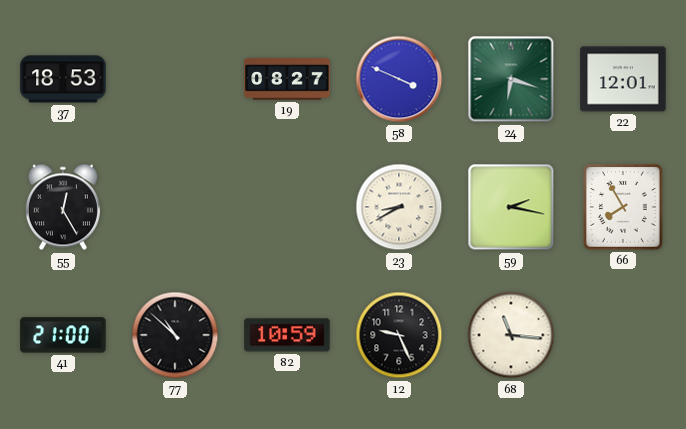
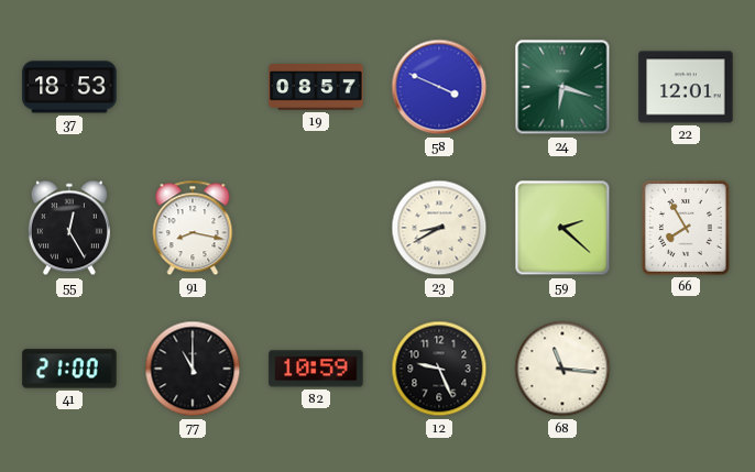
19: 08:27 -> 08:57 (316, 88)
91: none -> 8:17 (193, 228)
59: 2:17 -> 2:22 (562, 228)
77: 10:52 -> 11:00 (193, 369)
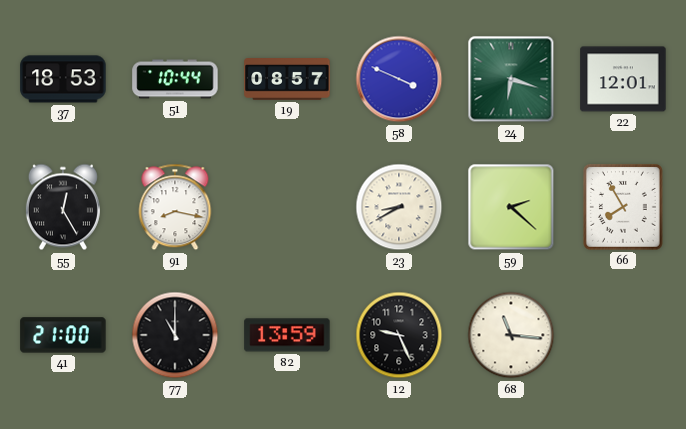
51: none -> 10:44 (175, 79)
82: 10:59 -> 13:59 (287, 335)
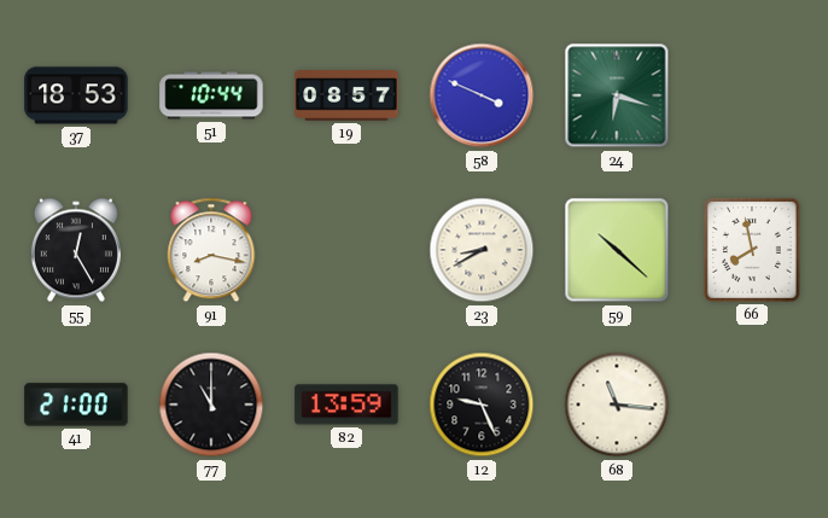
22: 12:01 -> none (623, 79)
59: 2:22 -> 10:22 (617, 250)
66: 7:55 -> 7:58 (752, 250)
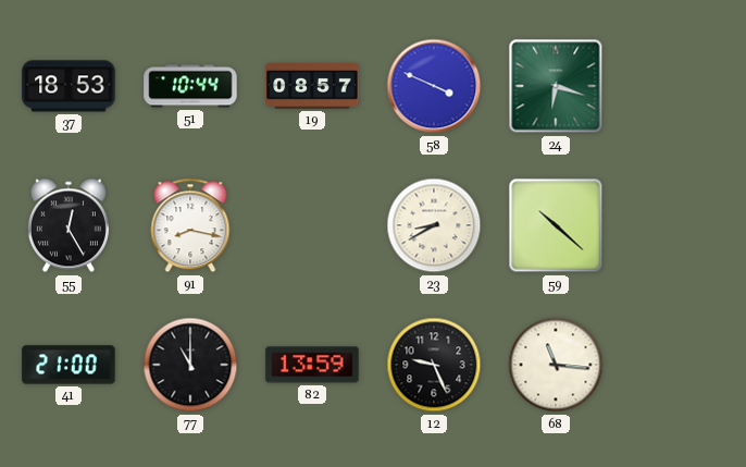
66: 7:58 -> none (752, 250)
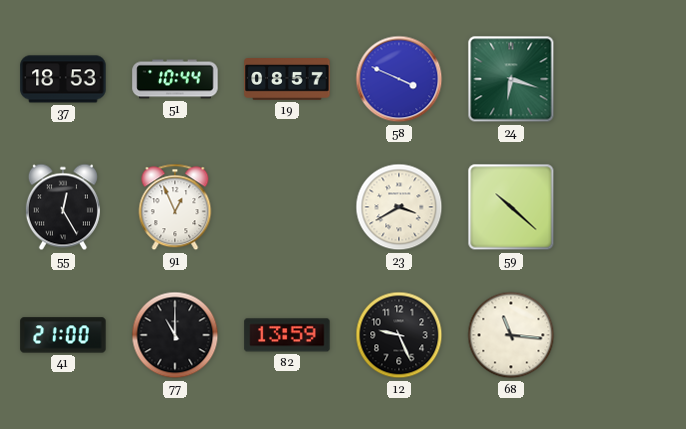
91: 8:17 -> 12:56 (175, 207)
23: 8:40 -> 3:40 (399, 207)
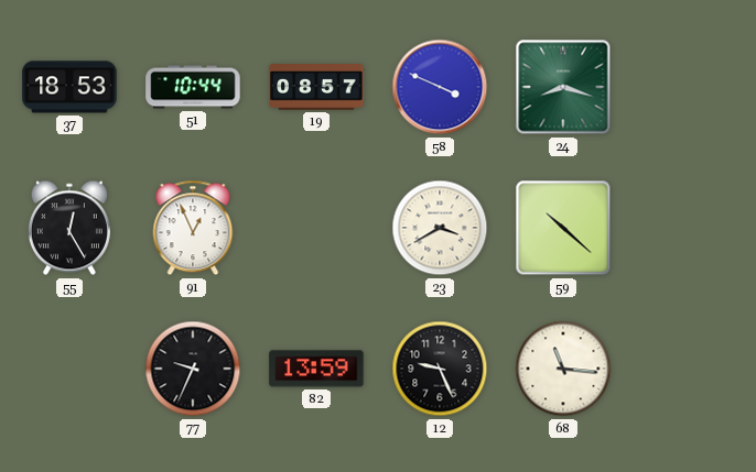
24: 6:18 -> 8:18 (563, 87)
41: 21:00 -> none (63, 335)
77: 11:00 -> 9:34 (193, 369)
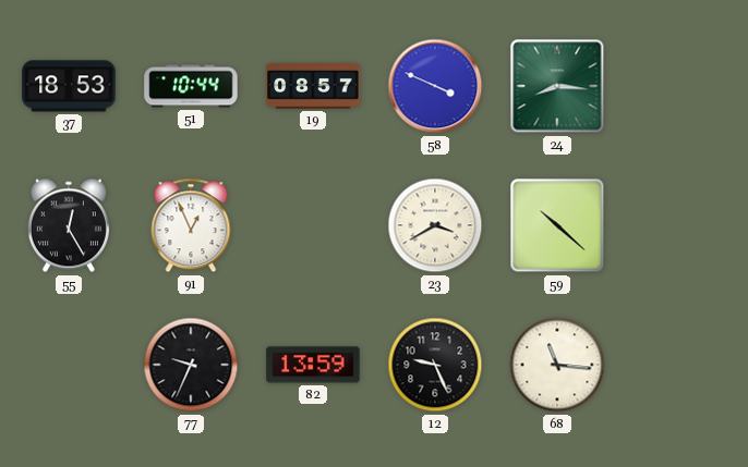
24: 8:18 -> 8:16 (557, 86)
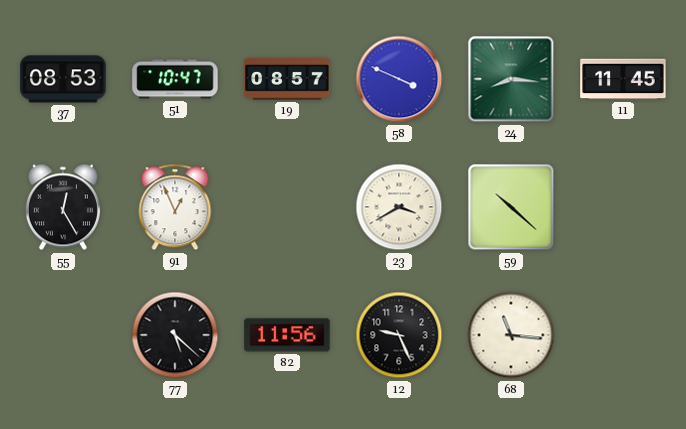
37: 18:53 -> 08:53 (63, 79)
51: 10:44 -> 10:47 (175, 79)
11: none -> 11:45 (623, 79)
77: 9:34 -> 5:22 (175, 335)
82: 13:59 -> 11:56 (287, 335)
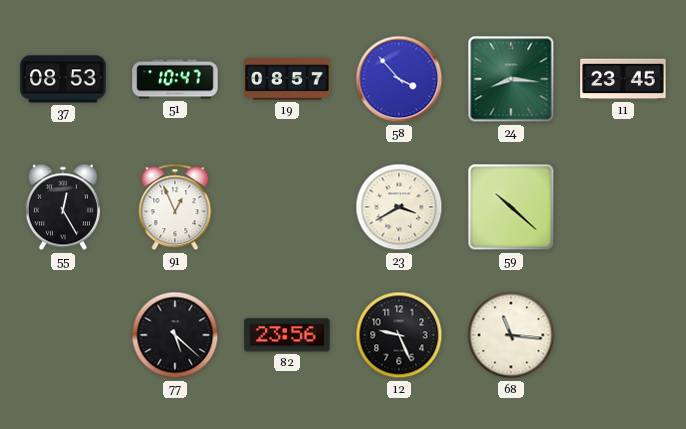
58: 3:49 -> 3:53 (399, 79)
11: 11:45 -> 23:45 (623, 79)
82: 11:56 -> 23:56 (287, 335)
